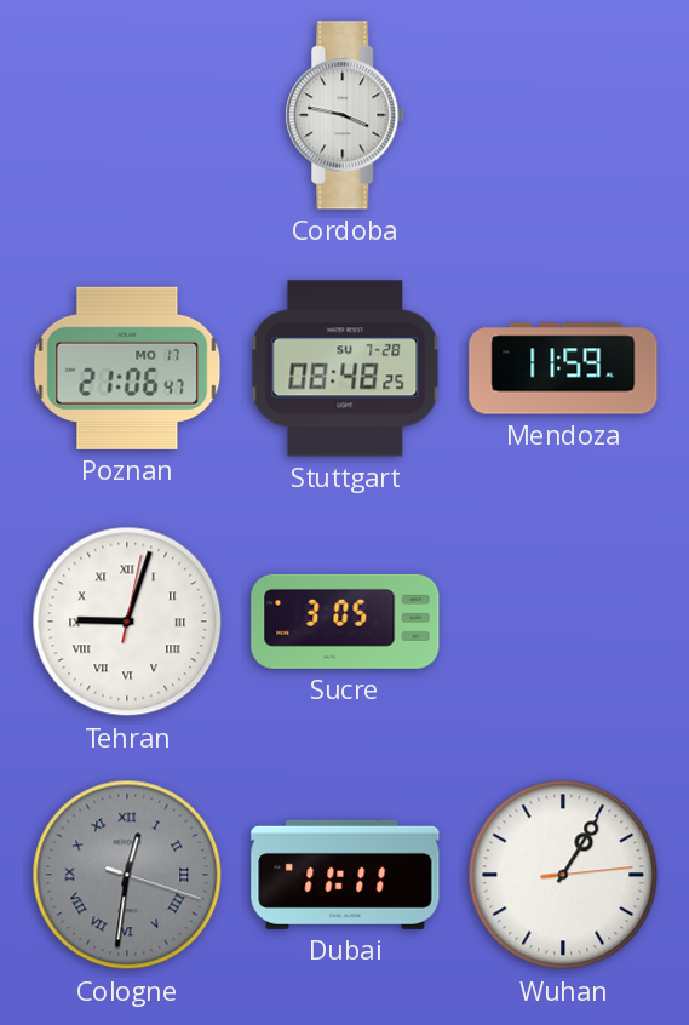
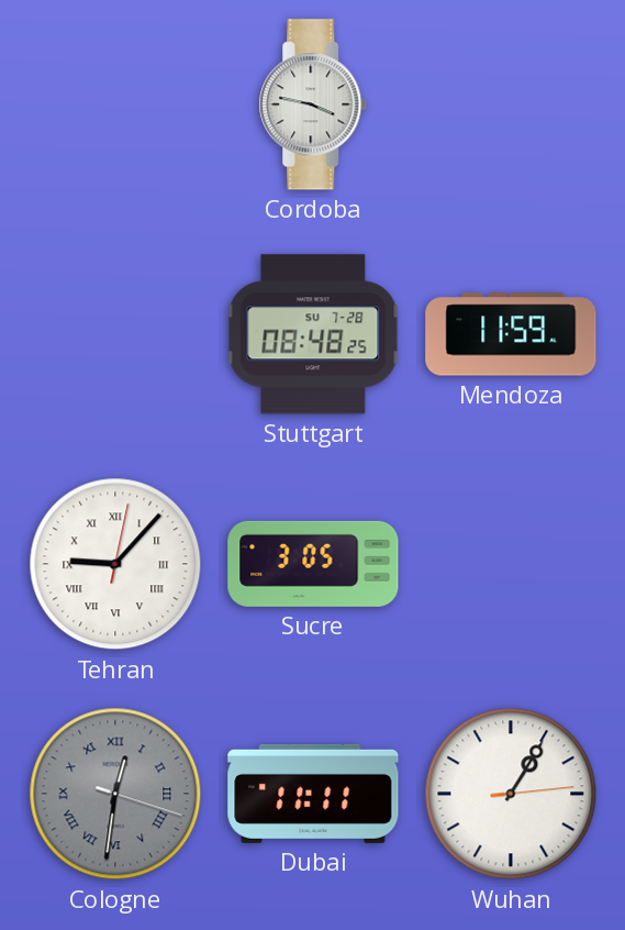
Poznan: 21:06 -> none (127, 368)
Tehran: 9:03 -> 9:07 (115, 564)
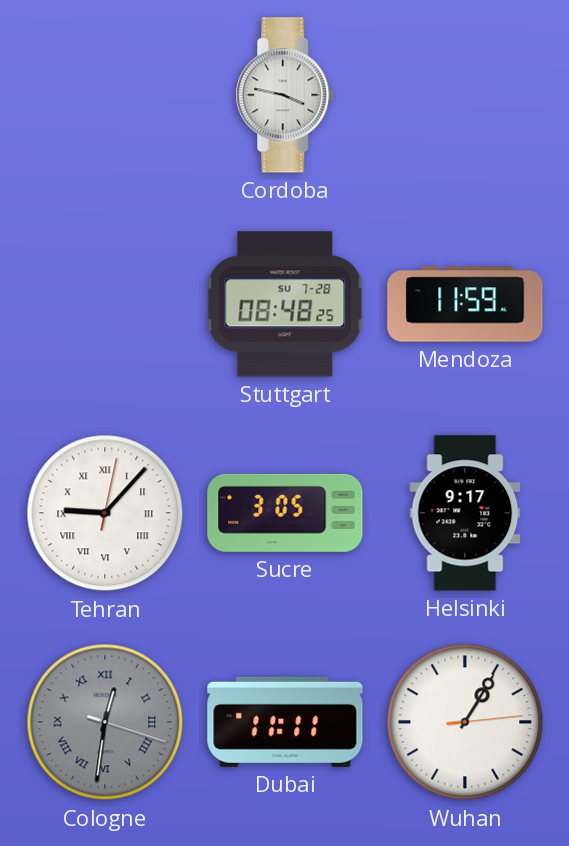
Helsinki: none -> 9:17 (465, 513)
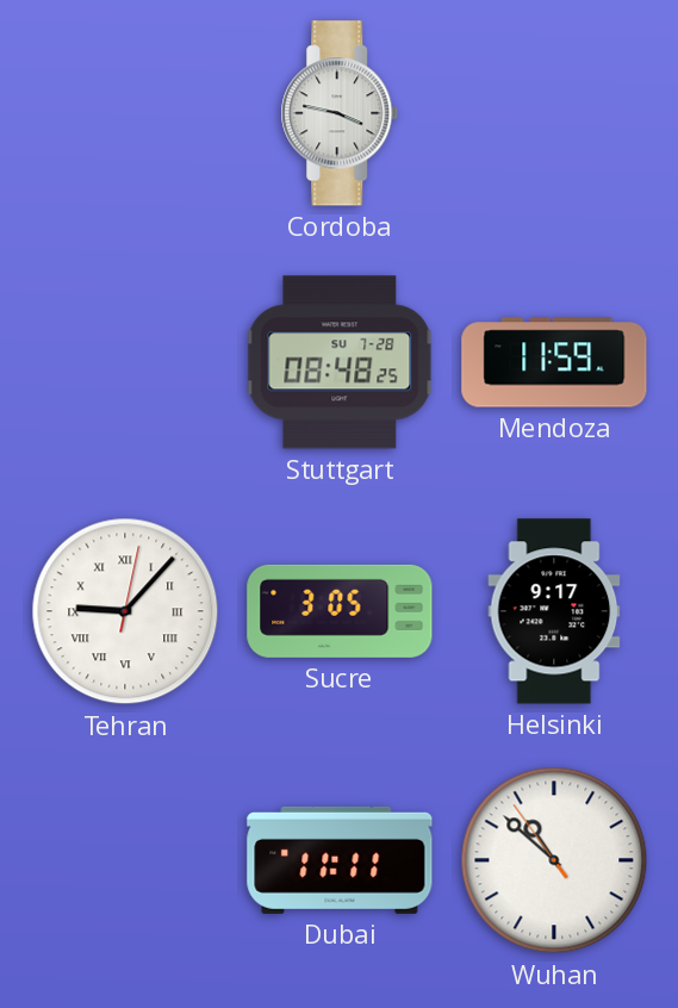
Cologne: 12:31 -> none (105, 722)
Wuhan: 1:05 -> 10:51 (554, 860)
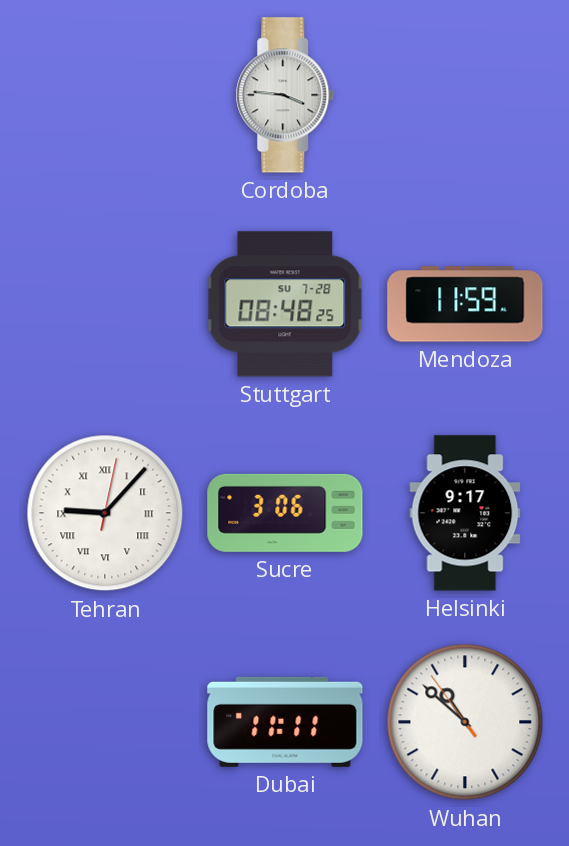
Cordoba: 3:47 -> 3:46 (285, 95)
Sucre: 3:05 -> 3:06 (285, 513)
